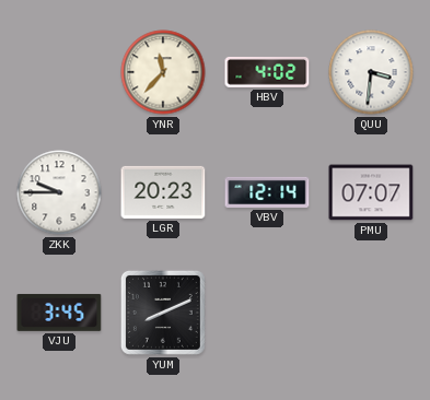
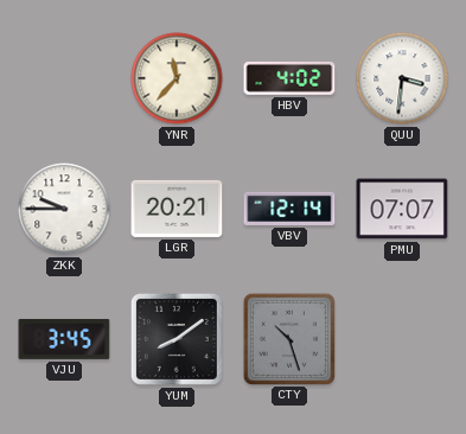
LGR: 20:23 -> 20:21 (177, 209)
YUM: 8:11 -> 8:09 (177, 339)
CTY: none -> 10:27 (288, 338)
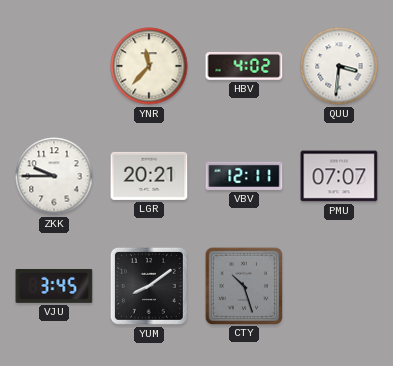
VBV: 12:14 -> 12:11 (244, 176)
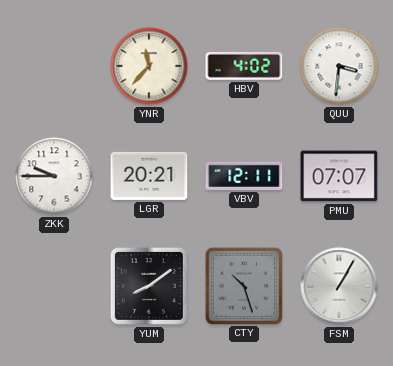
VJU: 3:45 -> none (54, 286)
FSM: none -> 1:05 (339, 286)
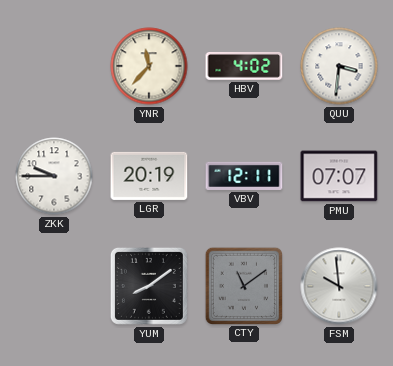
LGR: 20:21 -> 20:19 (149, 176)
CTY: 10:27 -> 11:09 (243, 285)
FSM: 1:05 -> 9:59 (339, 286)
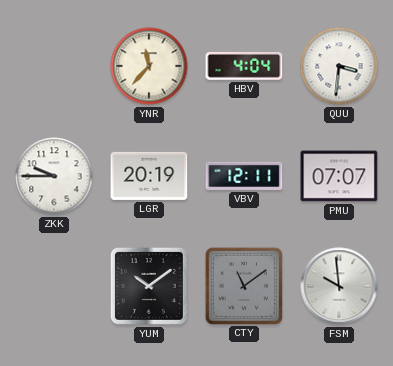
HBV: 4:02 -> 4:04 (244, 67)
YUM: 8:09 -> 10:09 (149, 286)
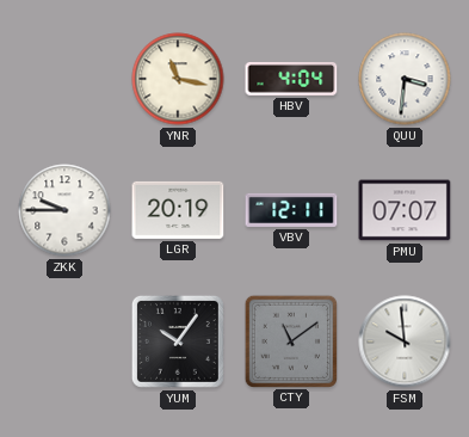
YNR: 11:37 -> 11:17 (178, 79)
YUM: 10:09 -> 10:06 (178, 341)
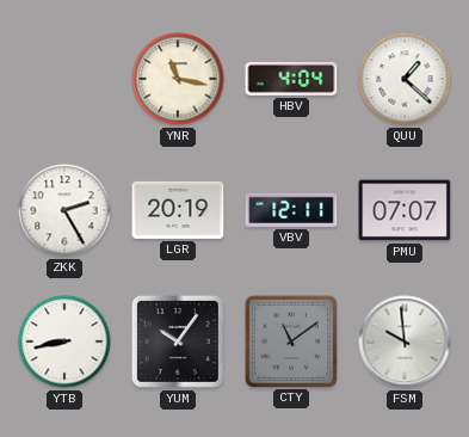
QUU: 3:31 -> 1:22 (405, 79)
ZKK: 9:45 -> 2:25 (64, 210)
YTB: none -> 8:43 (64, 341)
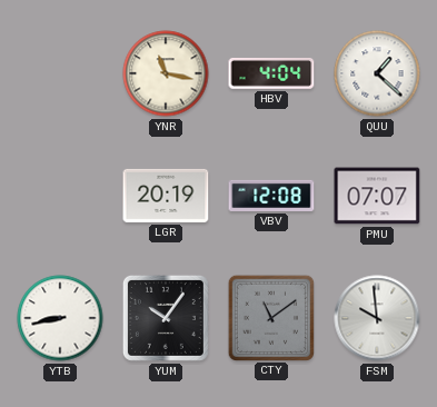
ZKK: 2:25 -> none (64, 210)
VBV: 12:11 -> 12:08 (271, 196)
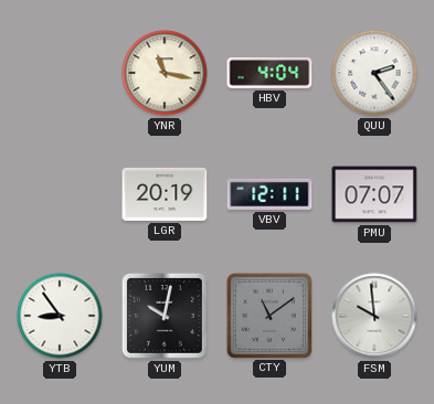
QUU: 1:22 -> 2:24 (374, 73)
VBV: 12:08 -> 12:11 (269, 194)
YTB: 8:43 -> 8:54 (60, 316)
YUM: 10:06 -> 10:02 (165, 316)
